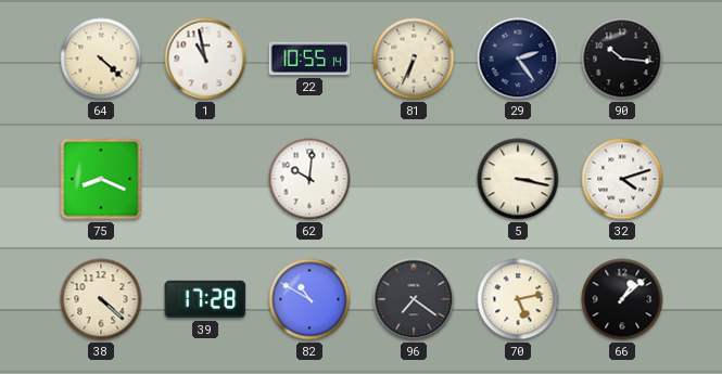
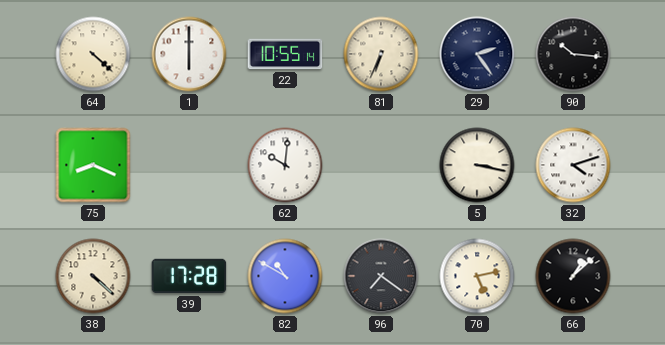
1: 10:58 -> 6:00 (189, 54)
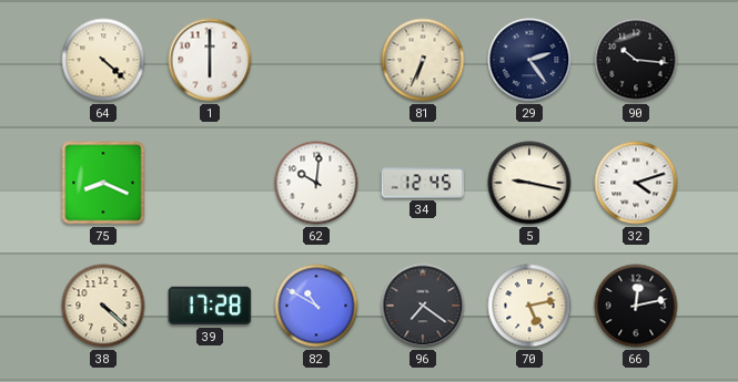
22: 10:55 -> none (285, 54)
34: none -> 12:45 (423, 183)
5: 3:17 -> 9:17 (529, 183)
66: 1:08 -> 12:13 (636, 306)
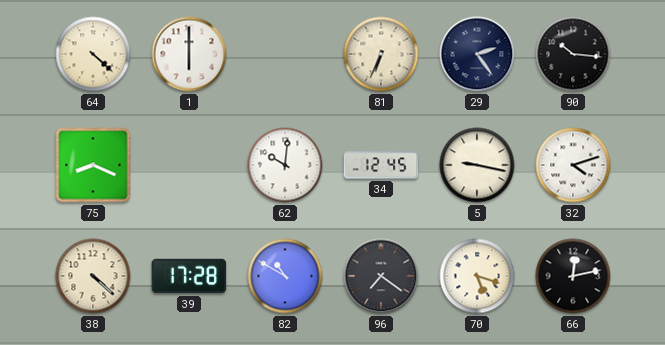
70: 5:13 -> 5:18 (477, 276)
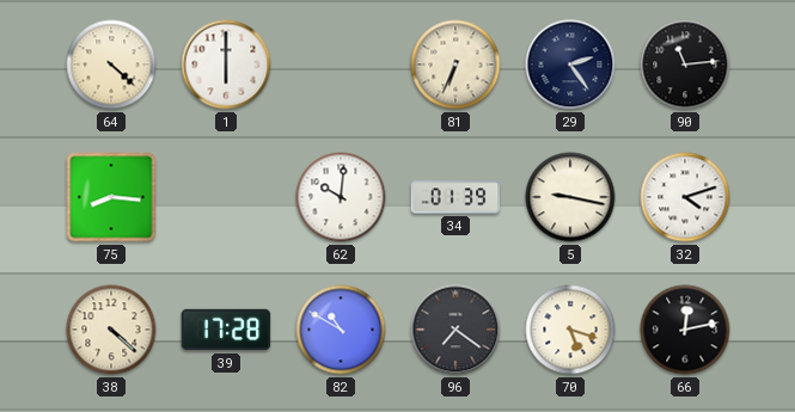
90: 10:16 -> 11:14 (685, 64)
75: 8:19 -> 8:16 (111, 197)
34: 12:45 -> 01:39 (455, 197)
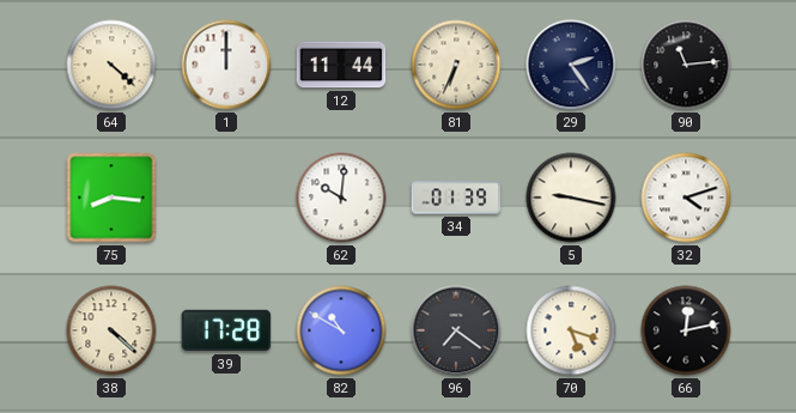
1: 6:00 -> 12:00 (226, 65)
12: none -> 11:44 (341, 65)
